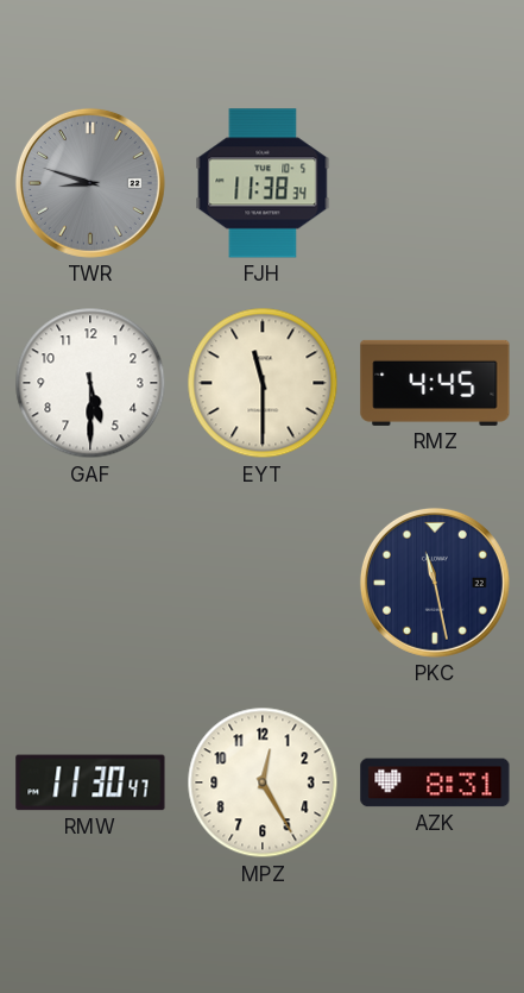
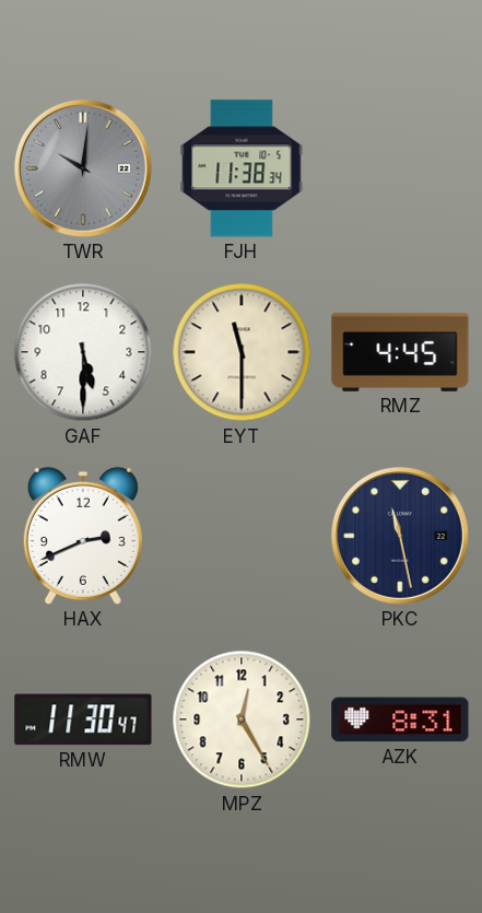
TWR: 8:48 -> 10:01 (83, 168)
HAX: none -> 2:41 (83, 536)
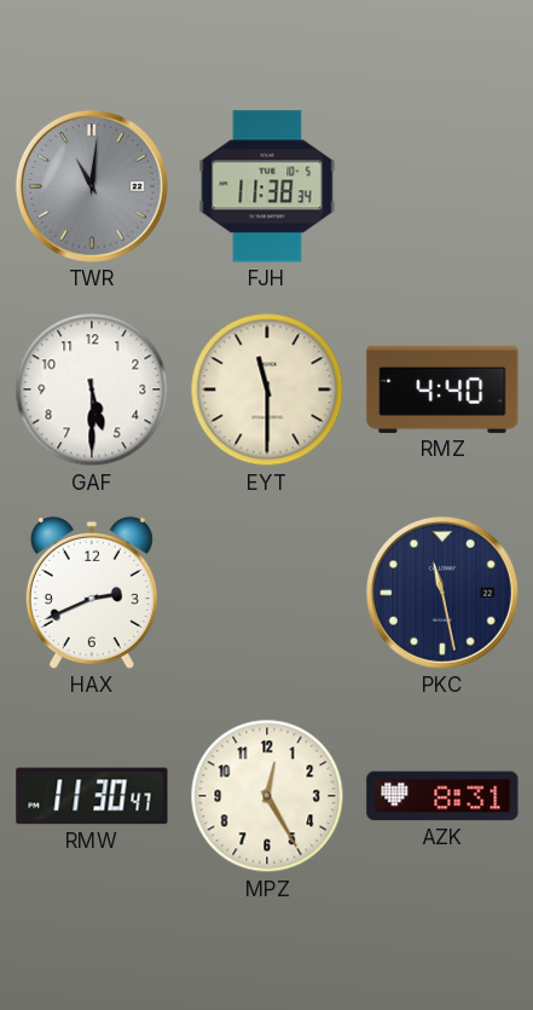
TWR: 10:01 -> 11:01 (92, 186)
RMZ: 4:45 -> 4:40 (442, 389)
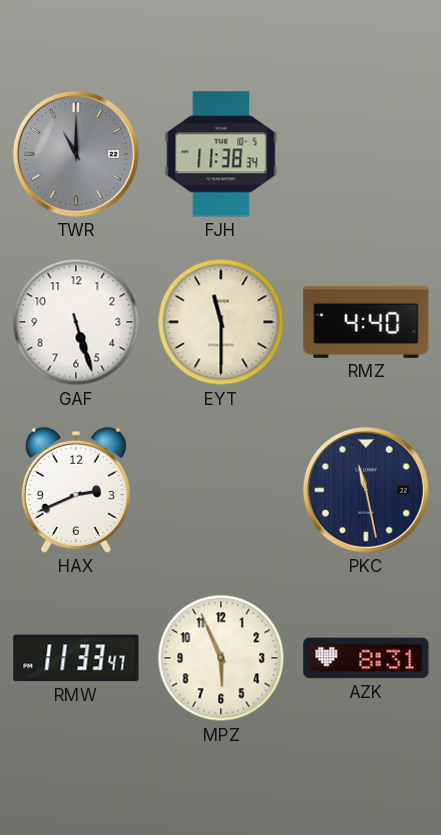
TWR: 11:01 -> 11:00 (76, 154)
GAF: 5:30 -> 5:27 (76, 322)
RMW: 11:30 -> 11:33 (76, 658)
MPZ: 12:25 -> 5:56 (221, 658)
